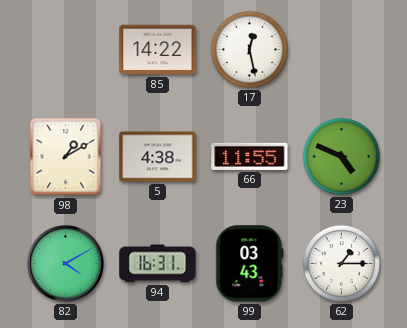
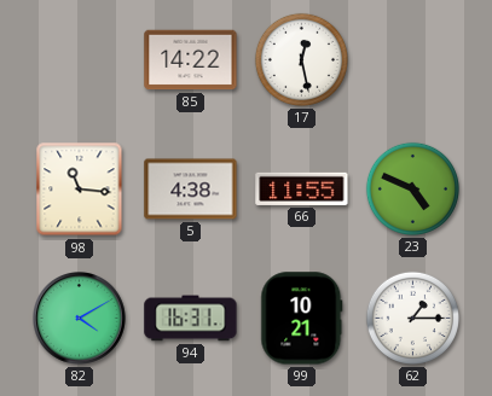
98: 1:10 -> 11:16 (80, 190)
99: 03:43 -> 10:21 (302, 319)
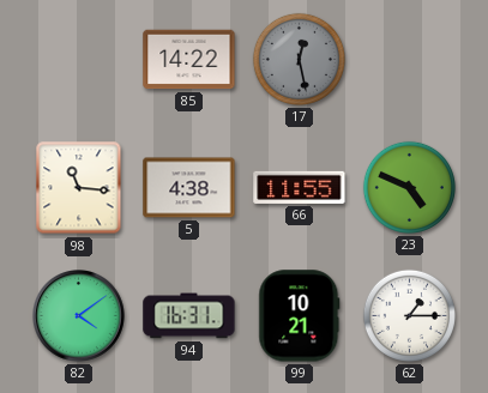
17 dial: white -> grey (299, 59)
82: 4:10 -> 4:09 (79, 316)
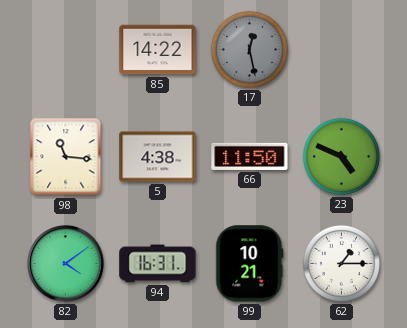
66: 11:55 -> 11:50 (250, 156)
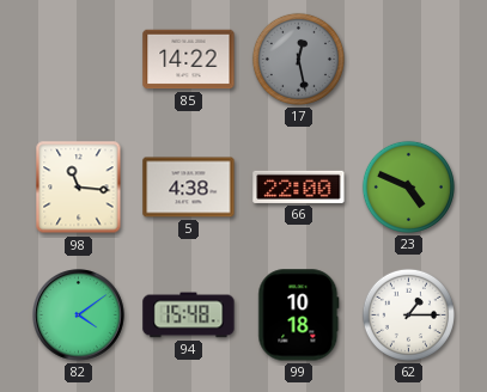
66: 11:50 -> 22:00 (299, 186)
94: 16:31 -> 15:48 (189, 316)
99: 10:21 -> 10:18 (299, 316)
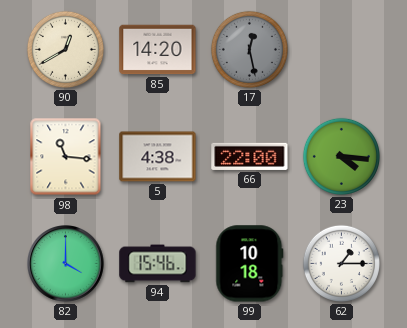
90: none -> 12:40 (65, 49)
85: 14:22 -> 14:20 (158, 50)
23: 4:49 -> 4:16 (341, 156)
82: 4:09 -> 4:00 (66, 264)
94: 15:48 -> 15:46 (158, 264)
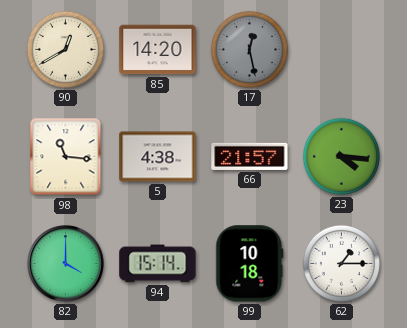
66: 22:00 -> 21:57 (250, 156)
94: 15:46 -> 15:14 (158, 264)
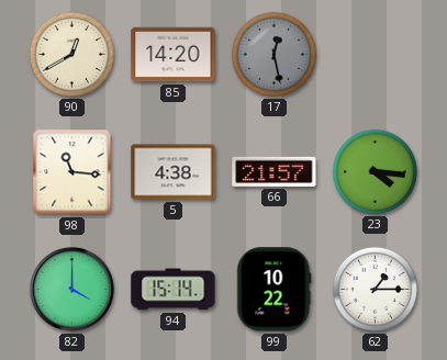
99: 10:18 -> 10:22 (275, 290)
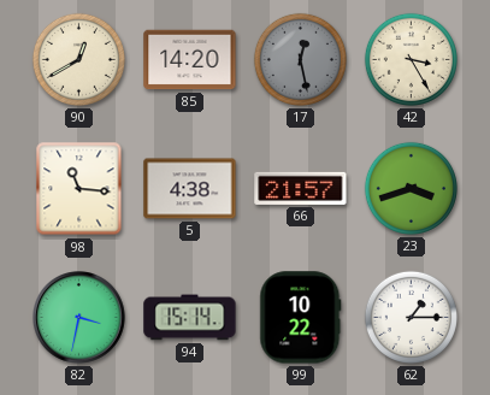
42: none -> 3:25 (411, 59)
23: 4:16 -> 3:42 (411, 188)
82: 4:00 -> 3:32 (79, 318)
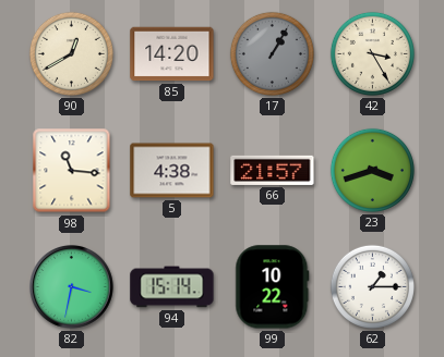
17: 12:28 -> 1:05 (272, 53)
